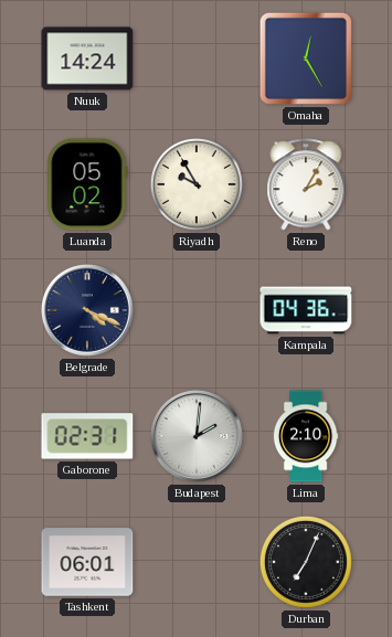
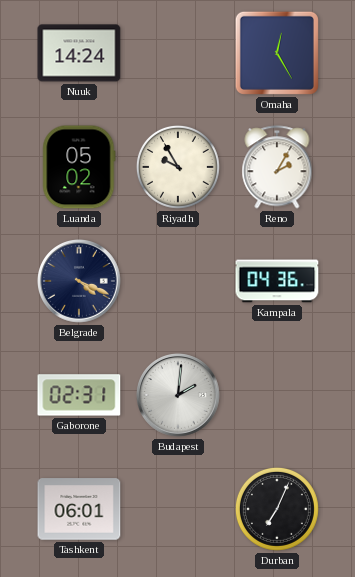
Lima: 2:10 -> none (306, 436)
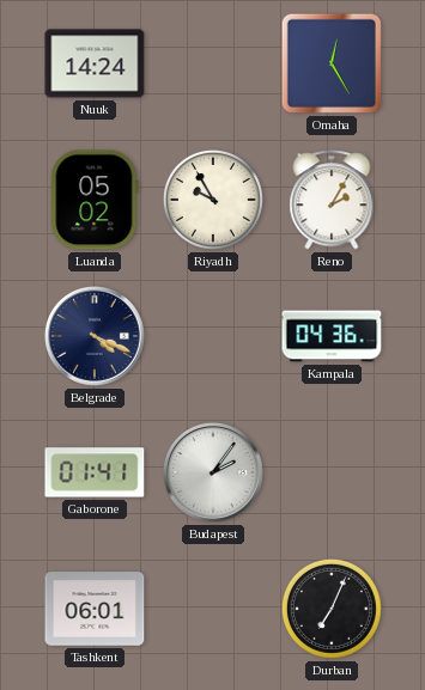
Gaborone: 02:31 -> 01:41 (95, 472)
Budapest: 2:01 -> 2:06 (213, 472)
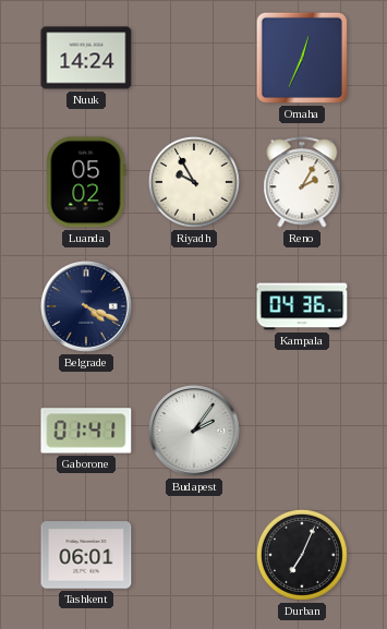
Omaha: 12:25 -> 12:34 (302, 58)
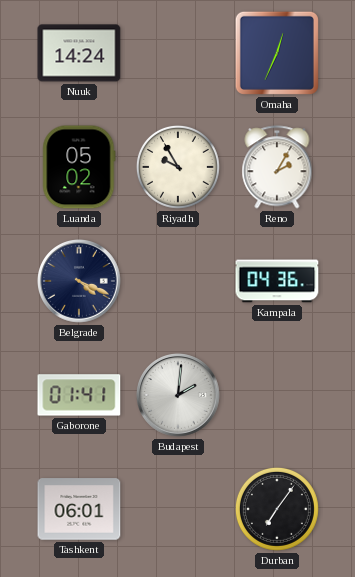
Budapest: 2:06 -> 2:01 (178, 395)
Durban: 7:04 -> 7:06 (277, 509)
